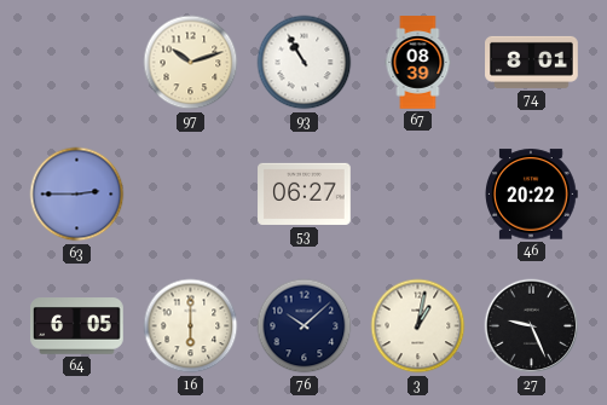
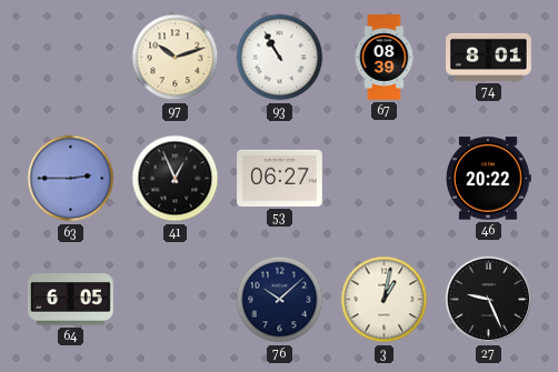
41: none -> 12:56 (176, 179)
16: 6:00 -> none (191, 326)
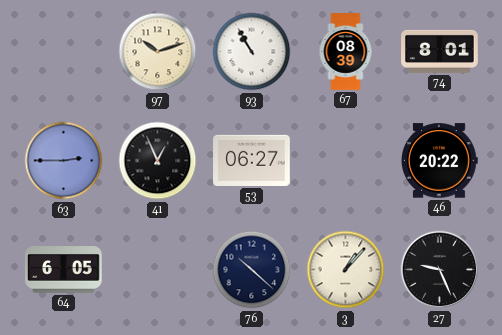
76: 10:08 -> 10:22 (252, 270)
3: 1:02 -> 1:07 (346, 270)
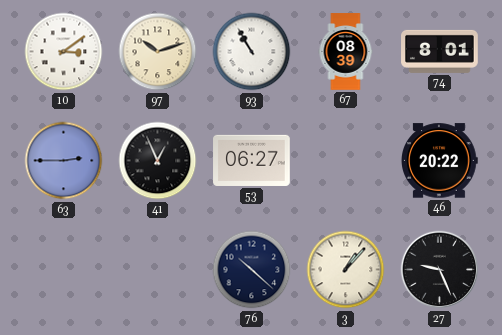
10: none -> 3:09 (64, 52)
64: 6:05 -> none (64, 270)
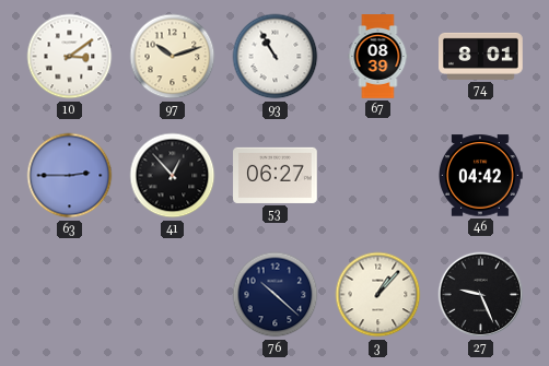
41: 12:56 -> 12:53 (173, 176)
46: 20:22 -> 04:42 (480, 176)
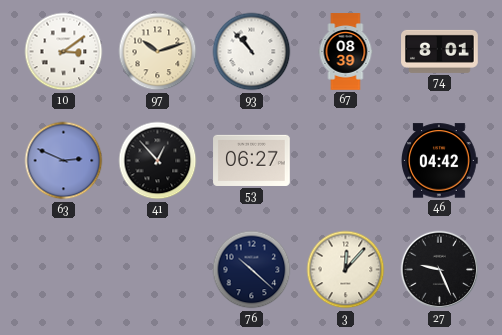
93: 10:55 -> 10:53 (252, 52)
63: 2:45 -> 2:49 (64, 161)
3: 1:07 -> 12:07 (346, 270)
